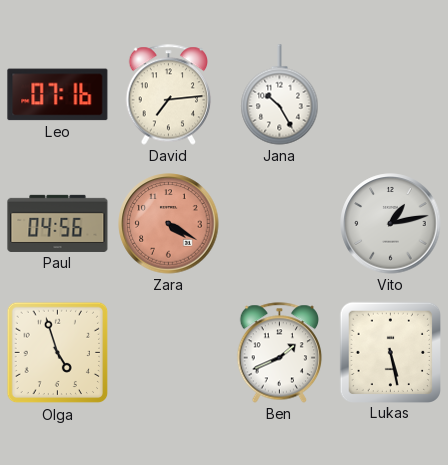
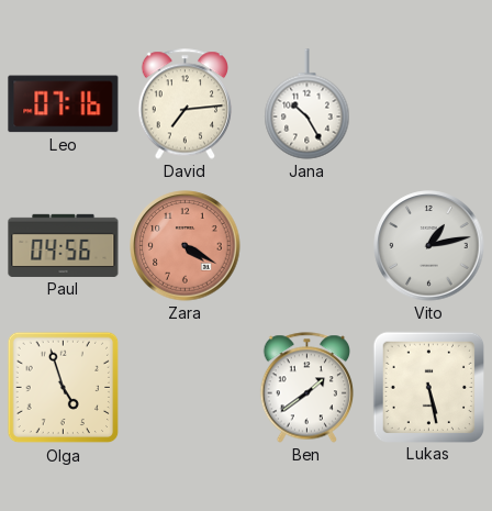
Ben: 1:41 -> 1:39 (307, 388)
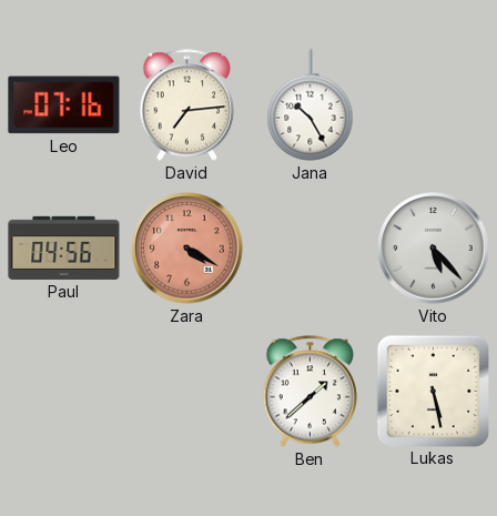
Vito: 1:13 -> 5:23 (434, 249)
Olga: 4:57 -> none (64, 388)
Ben: 1:39 -> 1:38 (311, 392)
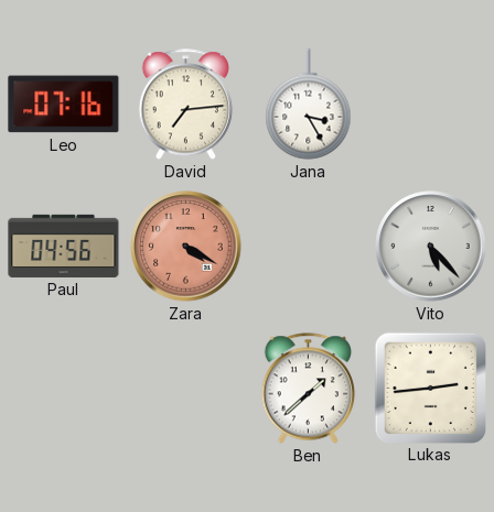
Jana: 10:25 -> 3:25 (309, 105)
Lukas: 5:28 -> 2:44 (430, 388)
